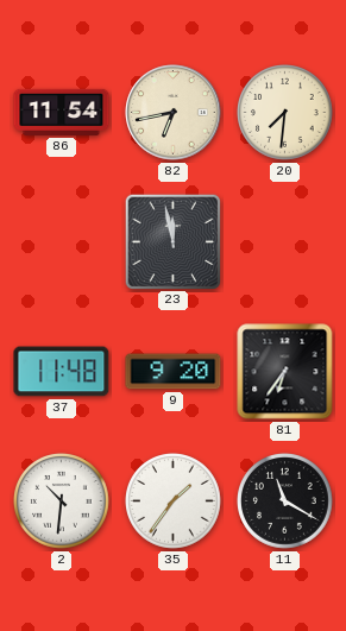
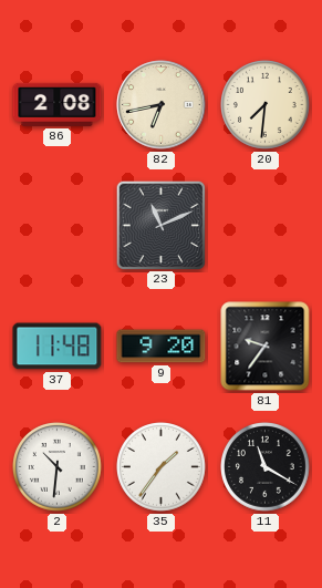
86: 11:54 -> 2:08 (58, 104)
23: 11:58 -> 11:11 (160, 225)
81: 6:36 -> 9:36 (266, 347)
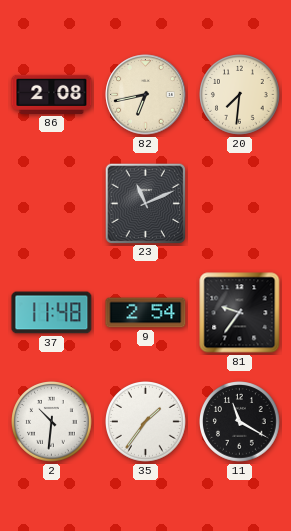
9: 9:20 -> 2:54 (146, 313)
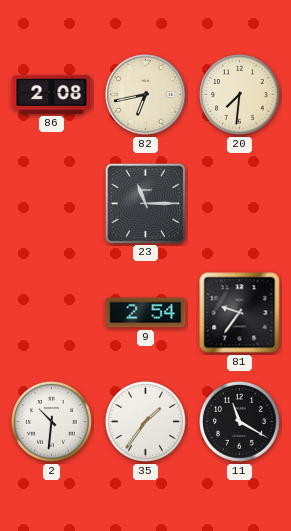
23: 11:11 -> 11:15 (145, 203)
37: 11:48 -> none (52, 313)
